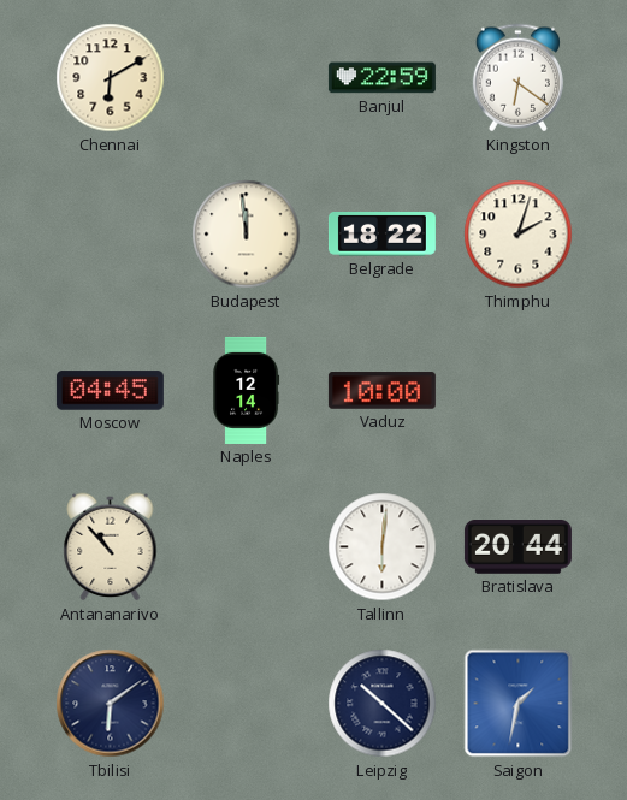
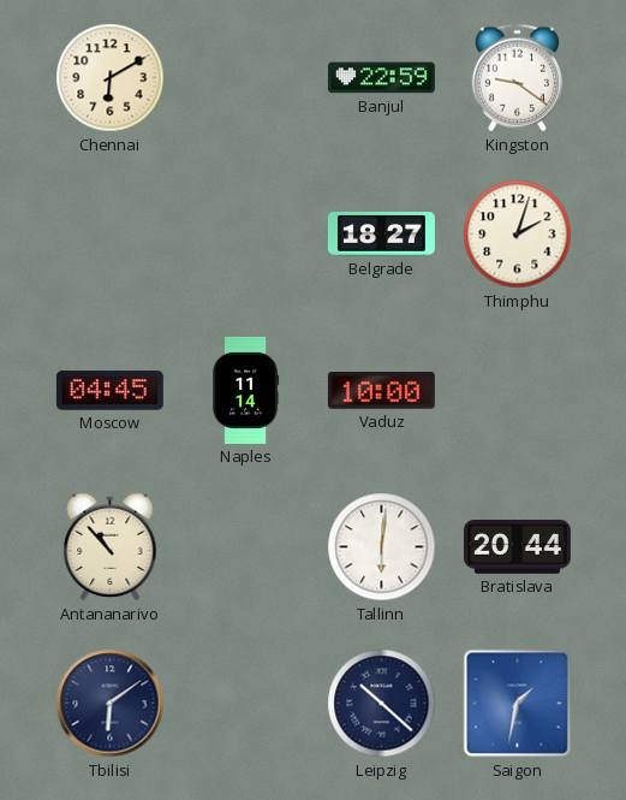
Kingston: 6:21 -> 9:21 (517, 78)
Budapest: 11:59 -> none (247, 235)
Belgrade: 18:22 -> 18:27 (381, 235)
Naples: 12:14 -> 11:14 (246, 390)
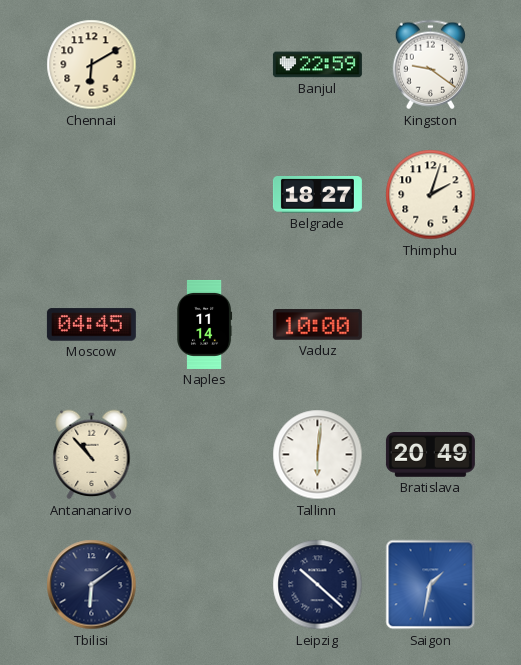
Bratislava: 20:44 -> 20:49 (430, 455)
